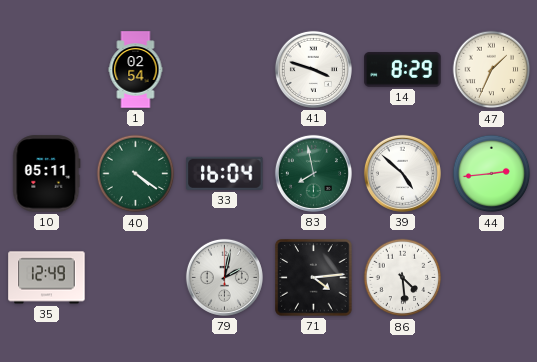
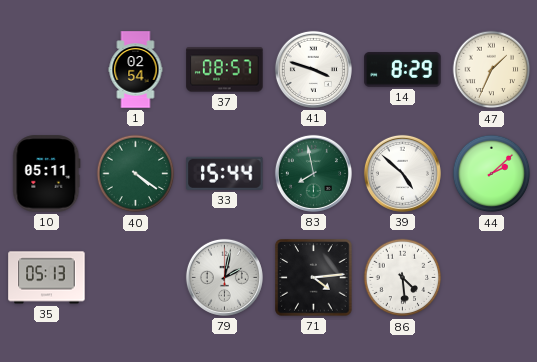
37: none -> 08:57 (225, 70)
33: 16:04 -> 15:44 (225, 173)
44: 2:44 -> 2:08 (492, 174)
35: 12:49 -> 05:13 (47, 278)
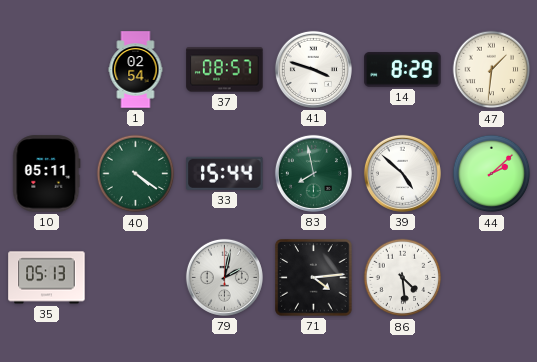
47: 1:34 -> 1:31 (492, 70)
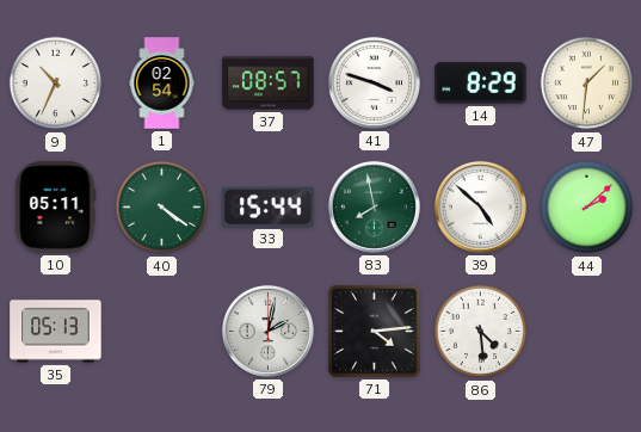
9: none -> 10:34 (56, 84)
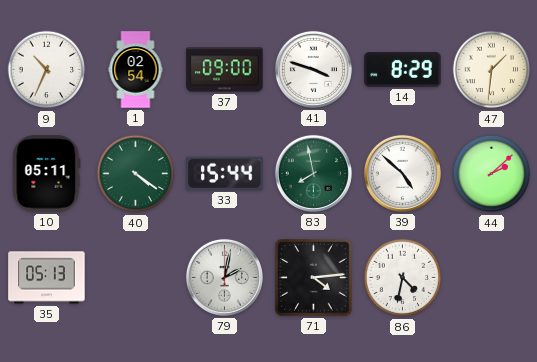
37: 08:57 -> 09:00 (225, 70)
86: 4:29 -> 4:32 (403, 278)
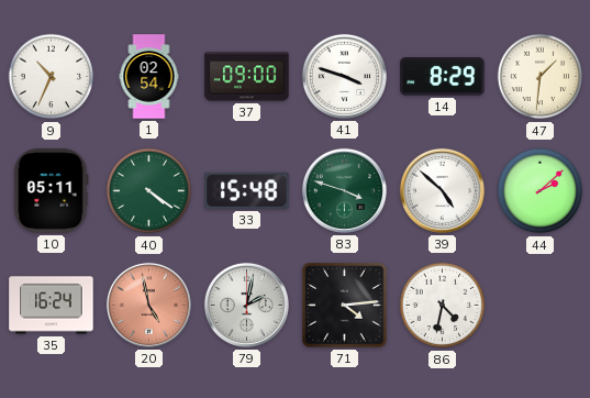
33: 15:44 -> 15:48 (247, 190)
83: 7:58 -> 3:48 (344, 190)
35: 05:13 -> 16:24 (52, 306)
20: none -> 4:58 (148, 305)
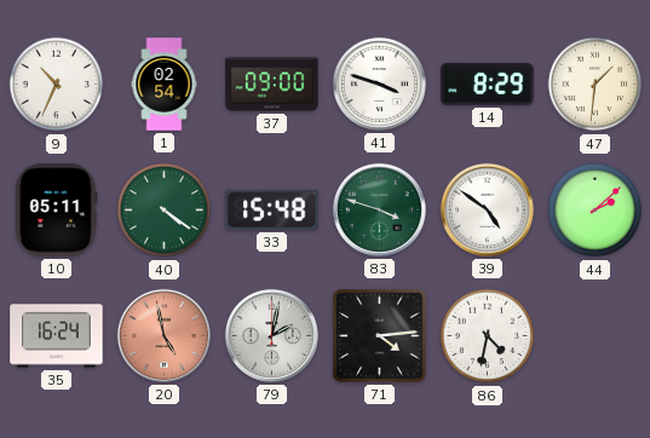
39: 4:52 -> 4:51 (487, 209)
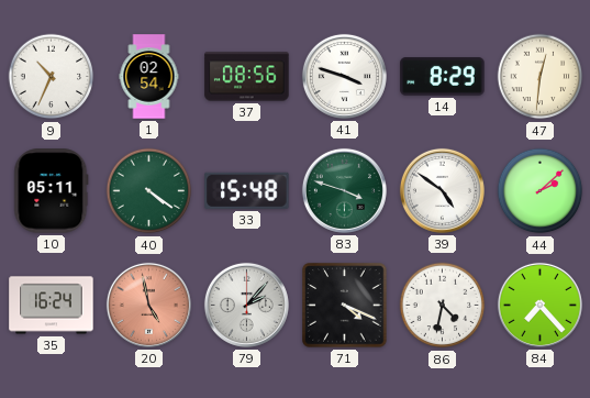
37: 09:00 -> 08:56 (247, 77)
47: 1:31 -> 12:31 (541, 77)
79: 2:02 -> 2:07 (246, 305)
71: 4:14 -> 4:19 (345, 306)
84: none -> 7:23 (539, 305)
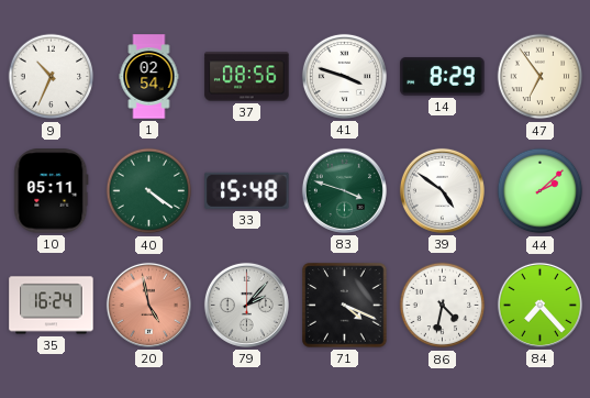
47: 12:31 -> 6:54 (541, 77)
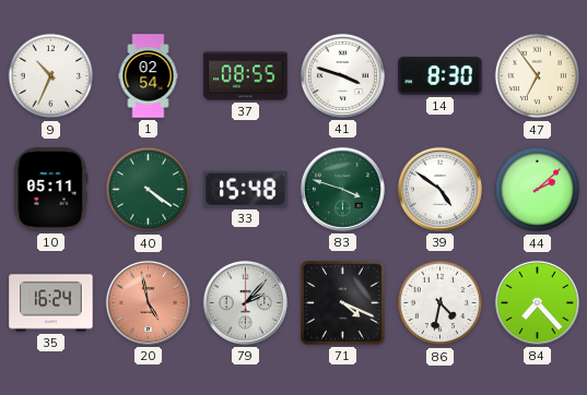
37: 08:56 -> 08:55 (246, 76)
14: 8:29 -> 8:30 (441, 76)
